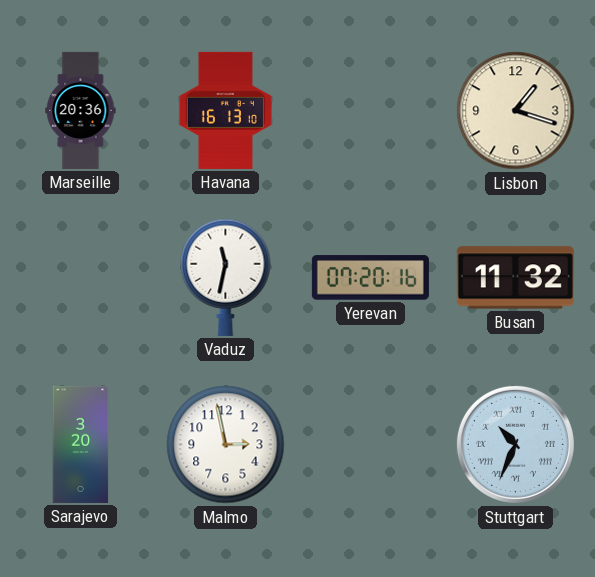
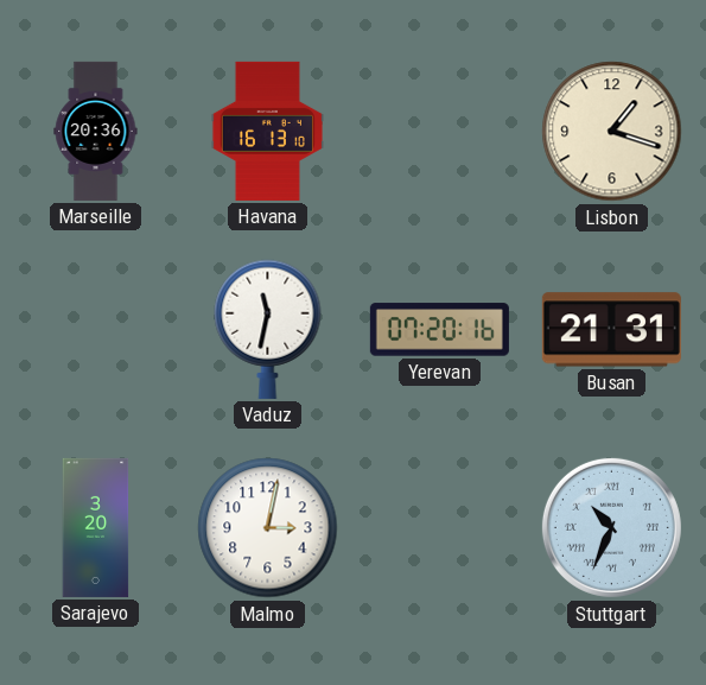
Busan: 11:32 -> 21:31 (611, 330)
Malmo: 2:58 -> 3:02 (268, 528)
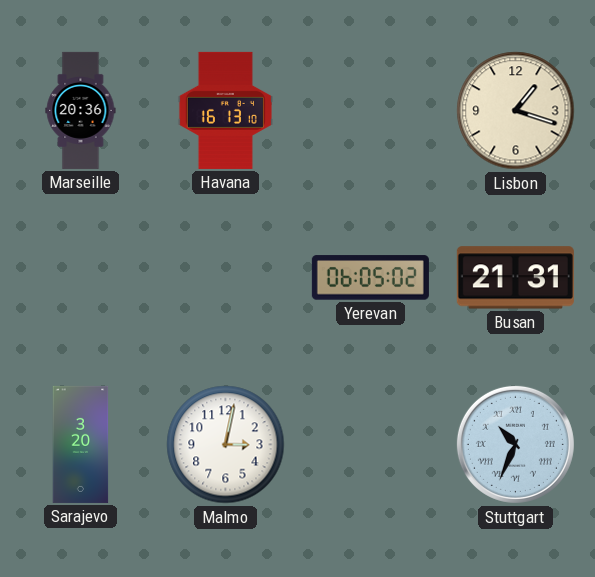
Vaduz: 11:32 -> none (268, 329)
Yerevan: 07:20 -> 06:05 (370, 278)
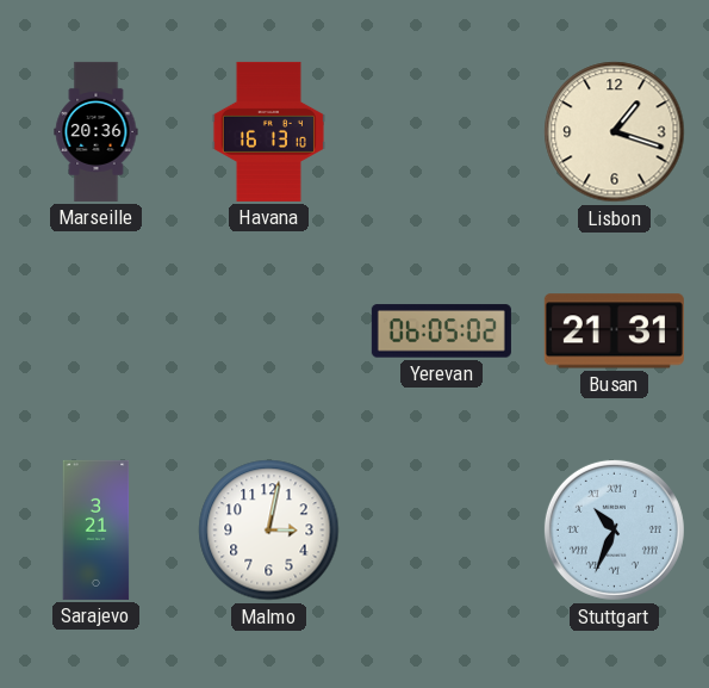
Sarajevo: 3:20 -> 3:21 (97, 529)
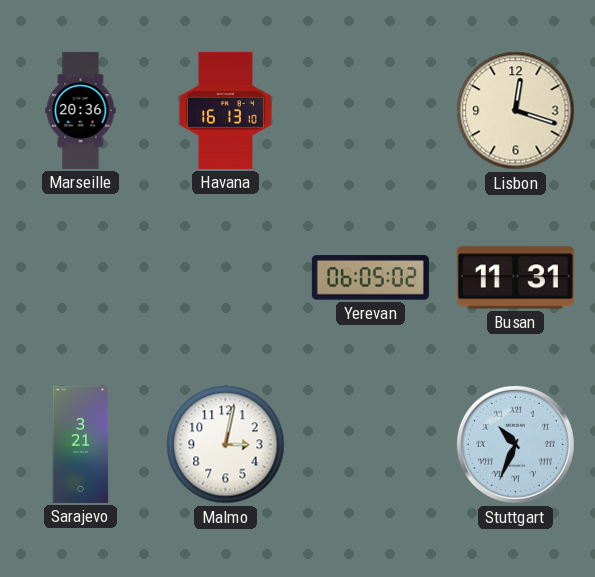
Lisbon: 1:18 -> 12:18 (516, 111)
Busan: 21:31 -> 11:31 (515, 278)
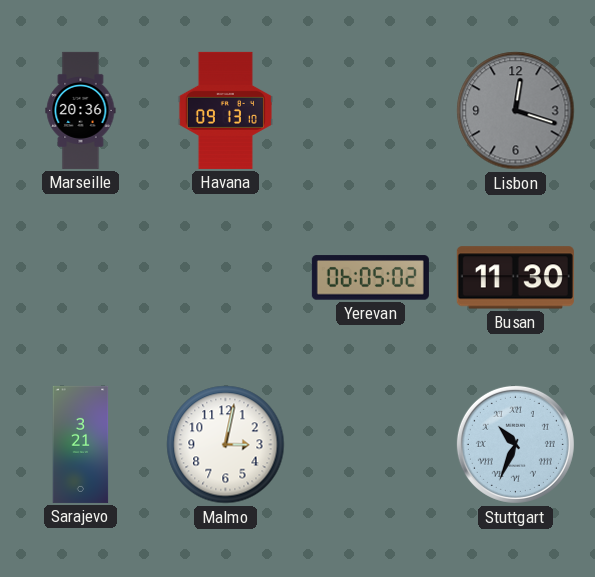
Havana: 16:13 -> 09:13 (225, 110)
Lisbon dial: cream -> grey (516, 111)
Busan: 11:31 -> 11:30 (515, 278)
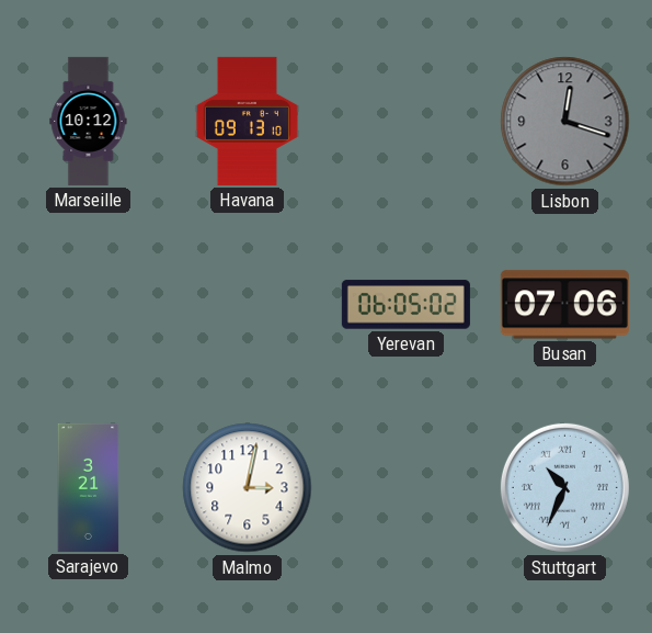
Marseille: 20:36 -> 10:12 (89, 121)
Busan: 11:30 -> 07:06 (564, 305)
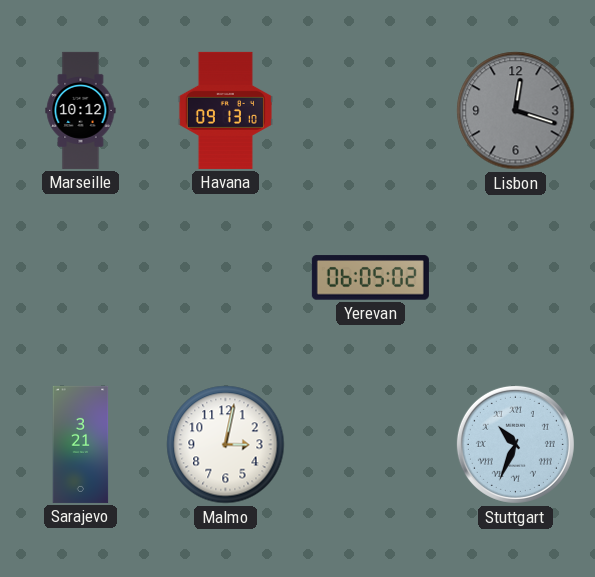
Busan: 07:06 -> none (564, 305)
